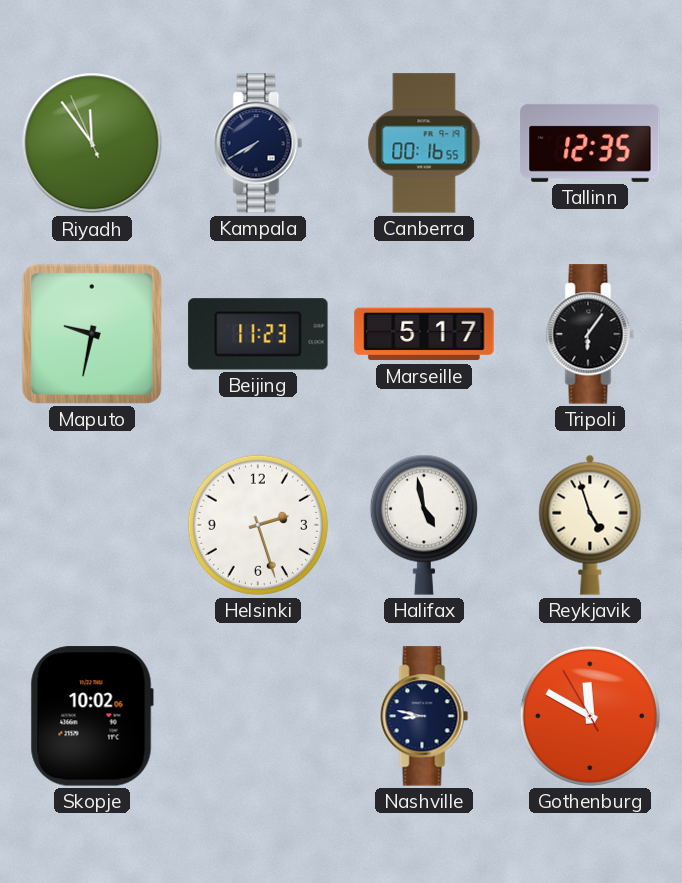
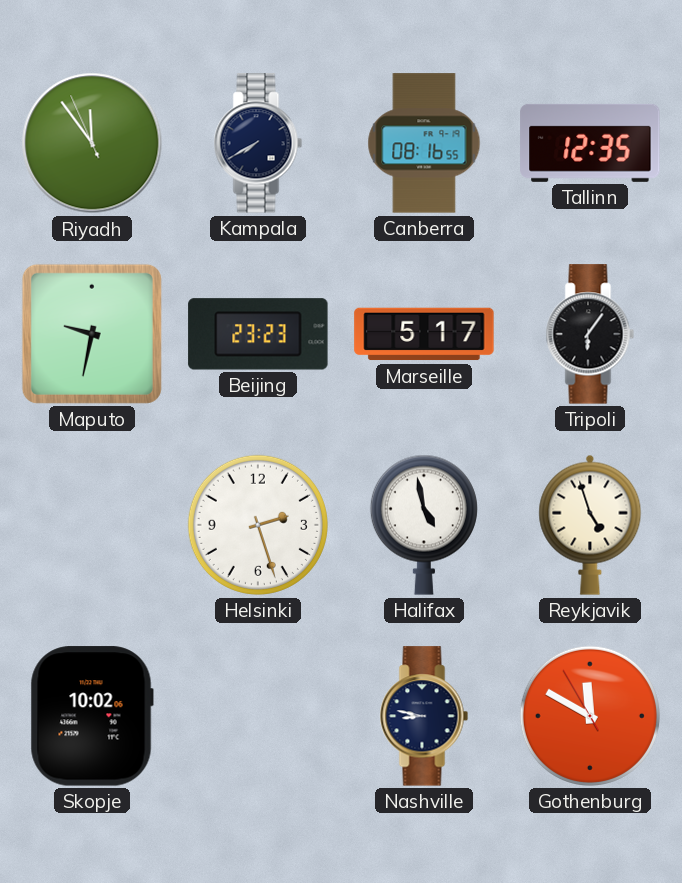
Canberra: 00:16 -> 08:16 (424, 143)
Beijing: 11:23 -> 23:23 (258, 334)
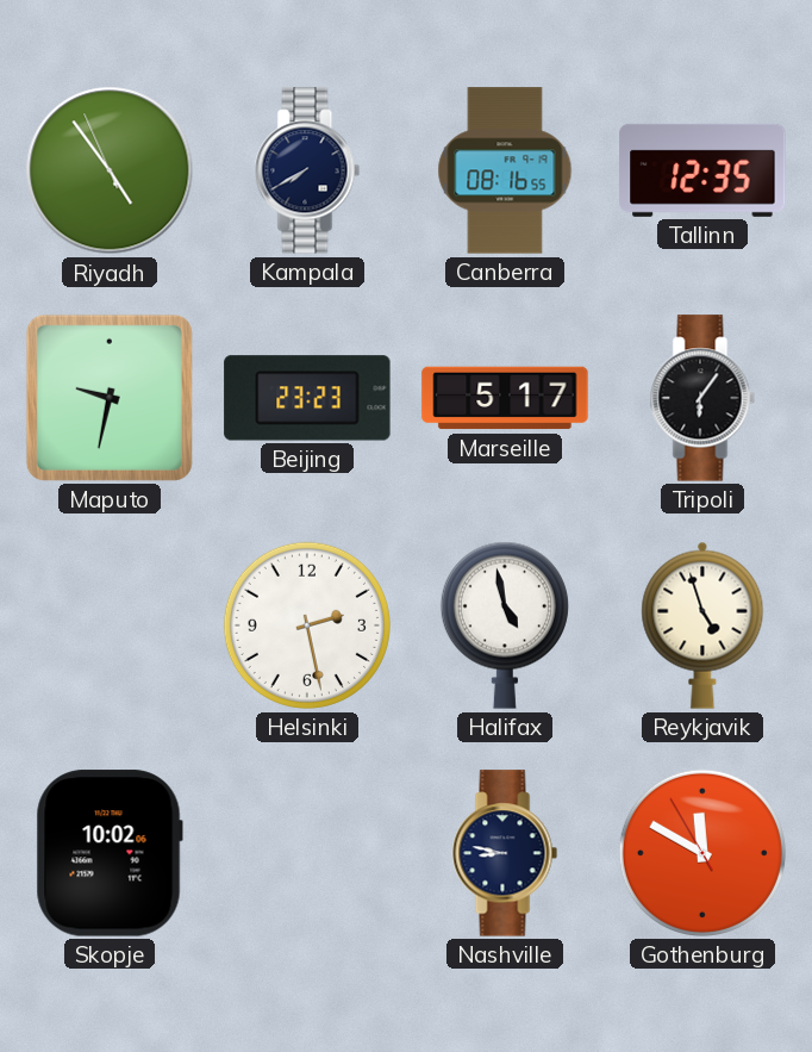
Riyadh: 11:53 -> 4:53 (110, 170)
Helsinki: 2:27 -> 2:28 (307, 625)
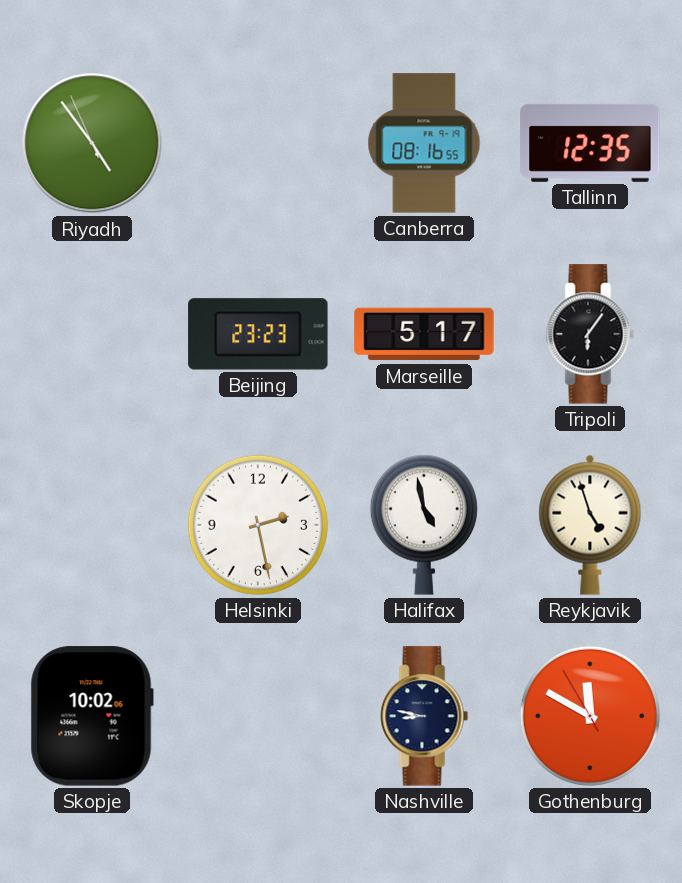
Kampala: 7:40 -> none (307, 170)
Maputo: 9:32 -> none (110, 398)
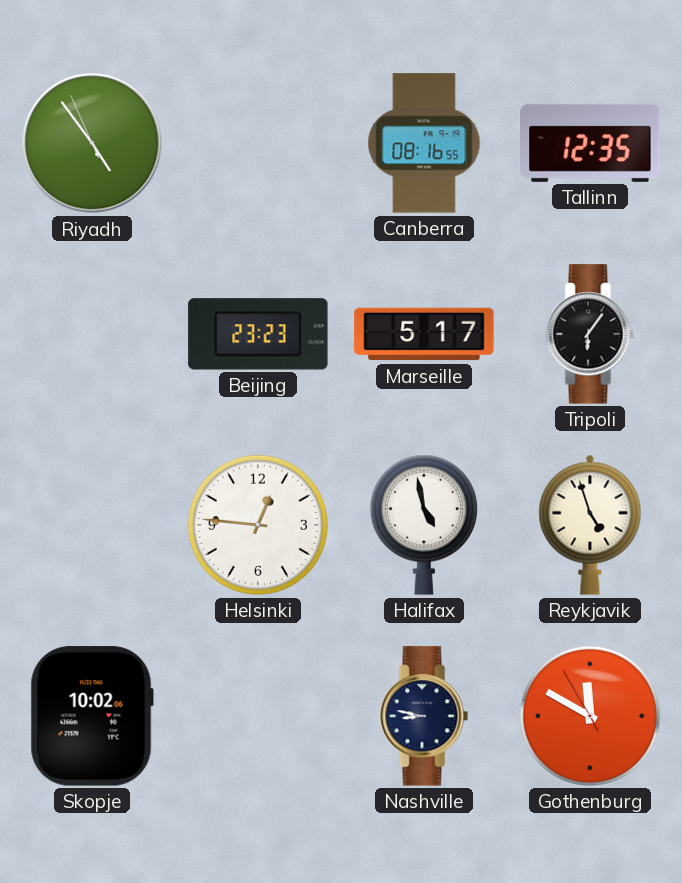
Helsinki: 2:28 -> 12:46 (258, 525)
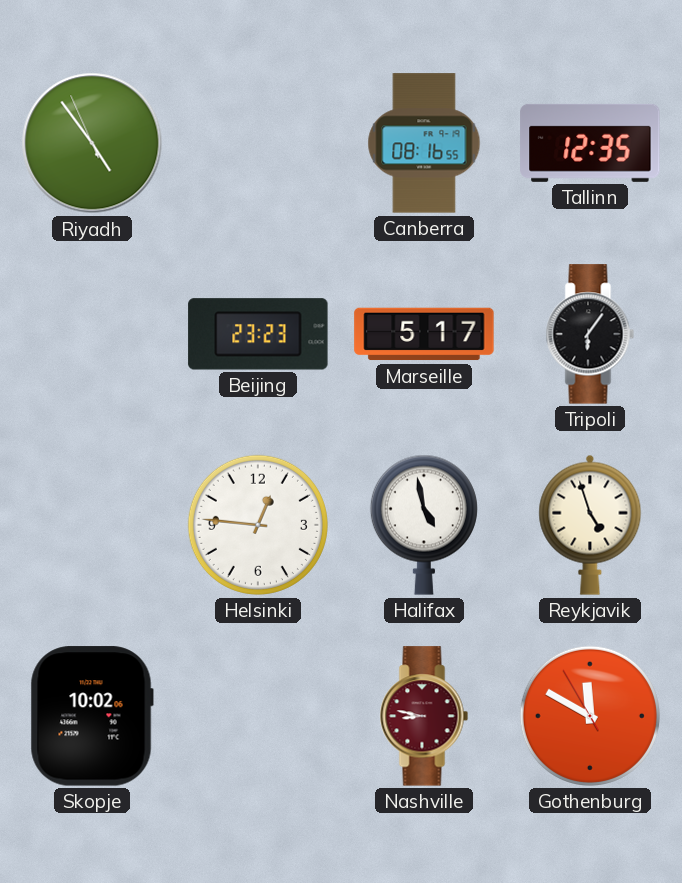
Nashville dial: navy -> burgundy (424, 716)
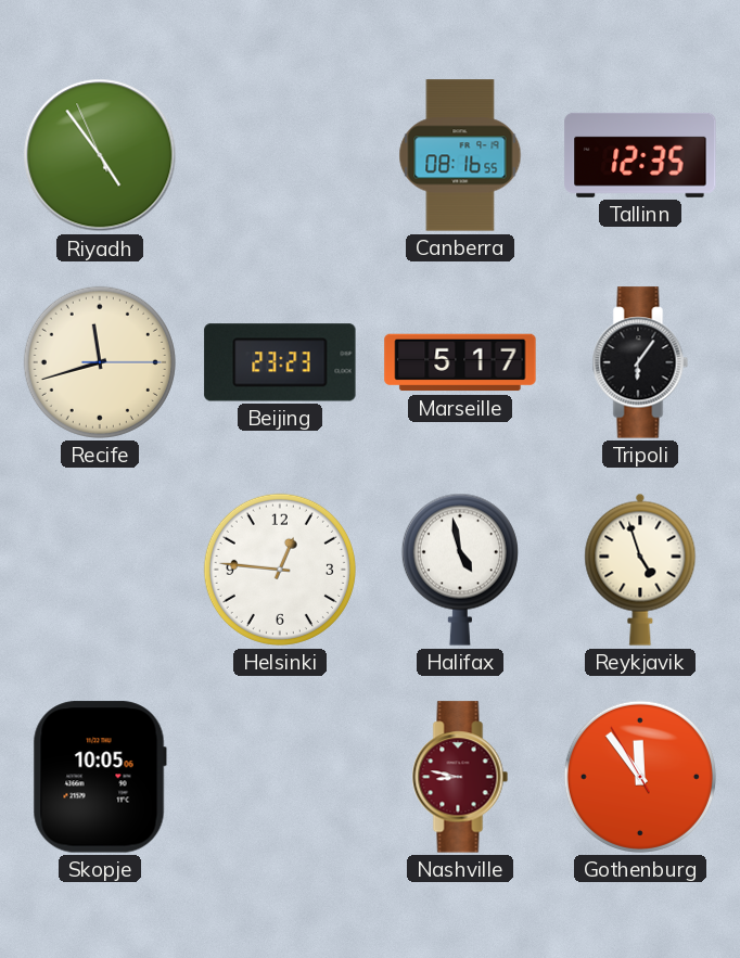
Recife: none -> 11:42 (100, 362)
Skopje: 10:02 -> 10:05 (100, 777)
Gothenburg: 11:49 -> 11:53 (640, 777)
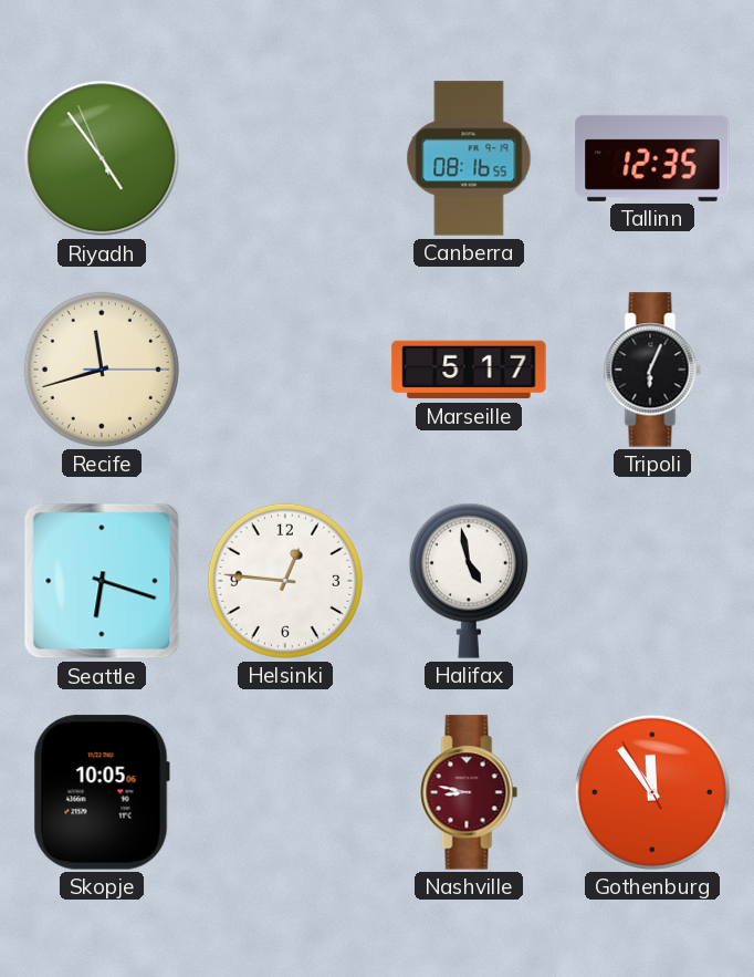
Beijing: 23:23 -> none (280, 362)
Tripoli: 6:06 -> 6:04 (652, 370)
Seattle: none -> 6:18 (102, 581)
Reykjavik: 4:57 -> none (640, 570)
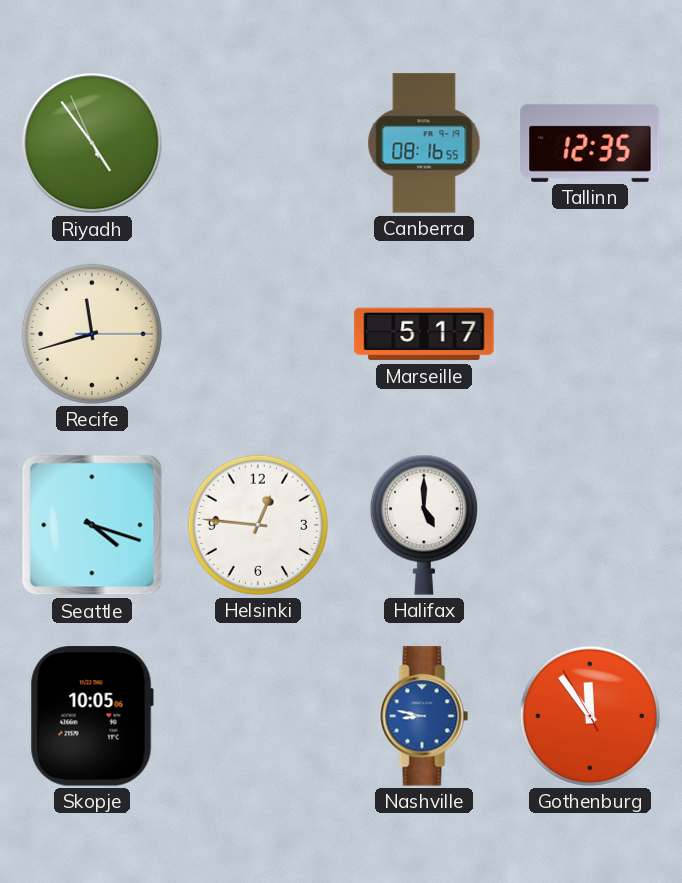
Tripoli: 6:04 -> none (652, 370)
Seattle: 6:18 -> 4:18 (92, 525)
Halifax: 4:58 -> 5:00 (424, 525)
Nashville dial: burgundy -> blue (424, 716)
